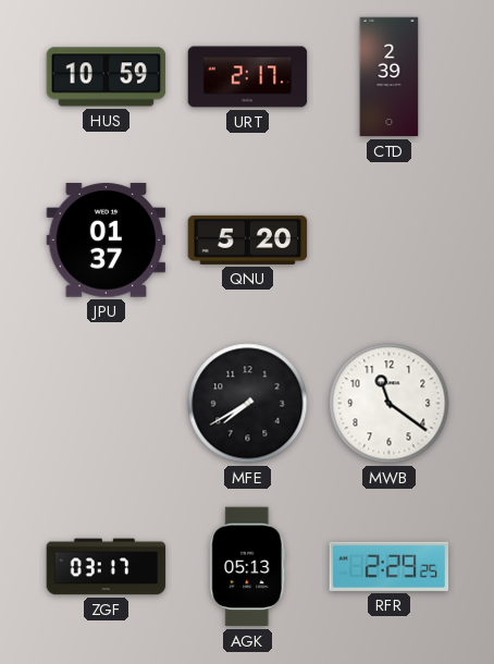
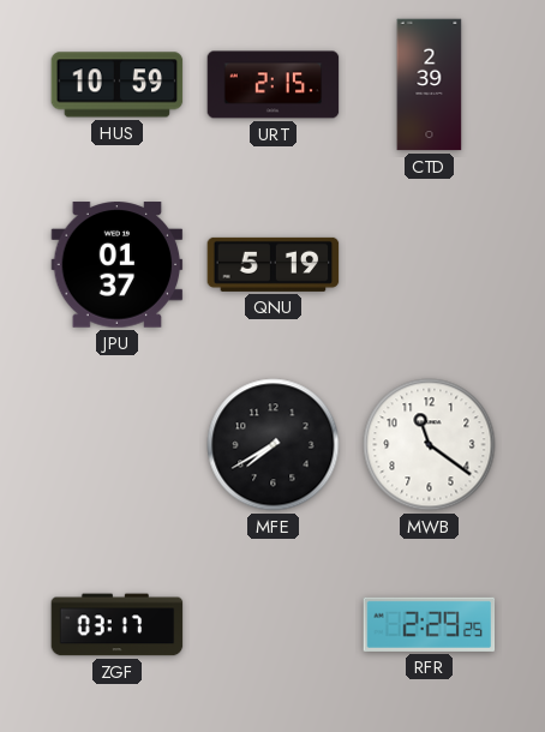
URT: 2:17 -> 2:15 (274, 85)
QNU: 5:20 -> 5:19 (274, 264)
AGK: 05:13 -> none (248, 567)
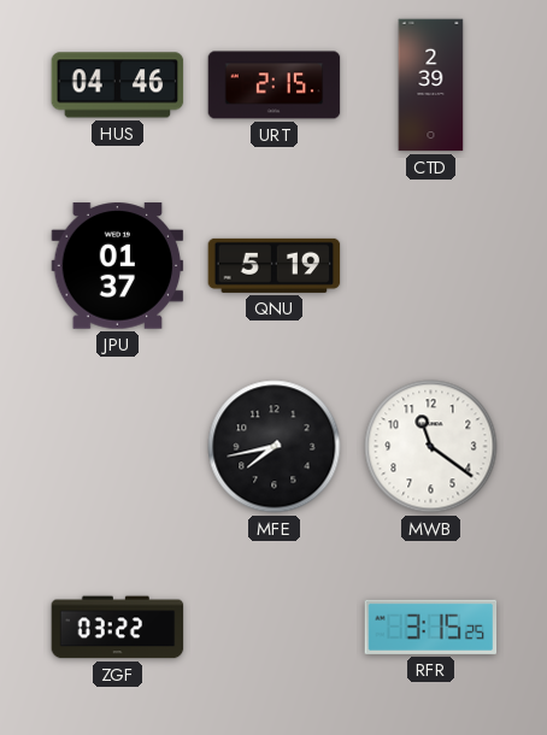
HUS: 10:59 -> 04:46 (118, 86)
MFE: 7:40 -> 7:43 (275, 447)
ZGF: 03:17 -> 03:22 (118, 628)
RFR: 2:29 -> 3:15 (431, 627)
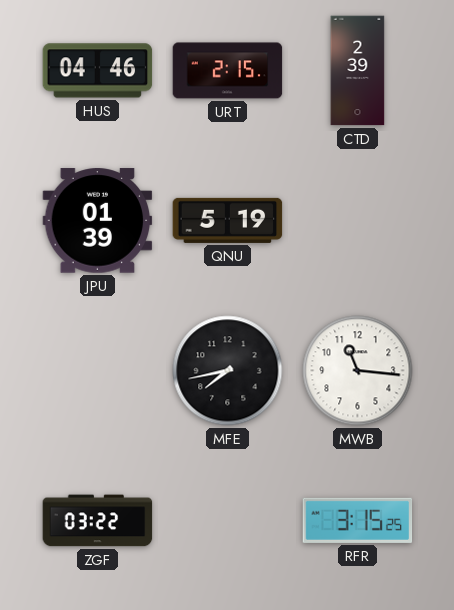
JPU: 01:37 -> 01:39 (98, 221)
MWB: 11:21 -> 11:16 (358, 371)
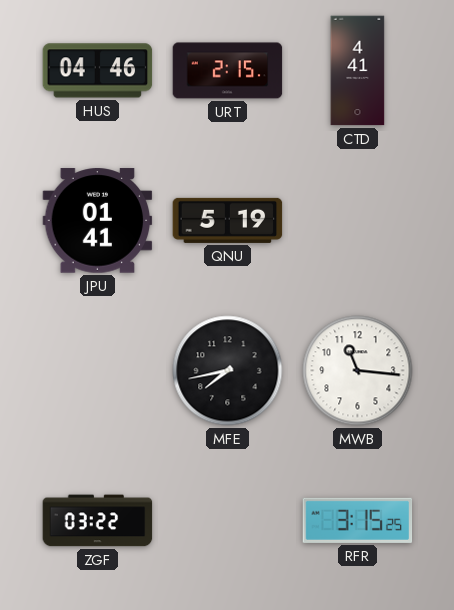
CTD: 2:39 -> 4:41 (358, 71)
JPU: 01:39 -> 01:41 (98, 221)
